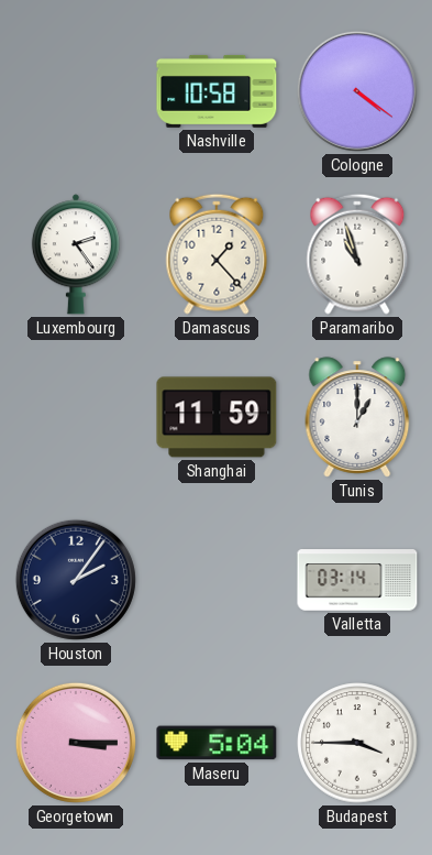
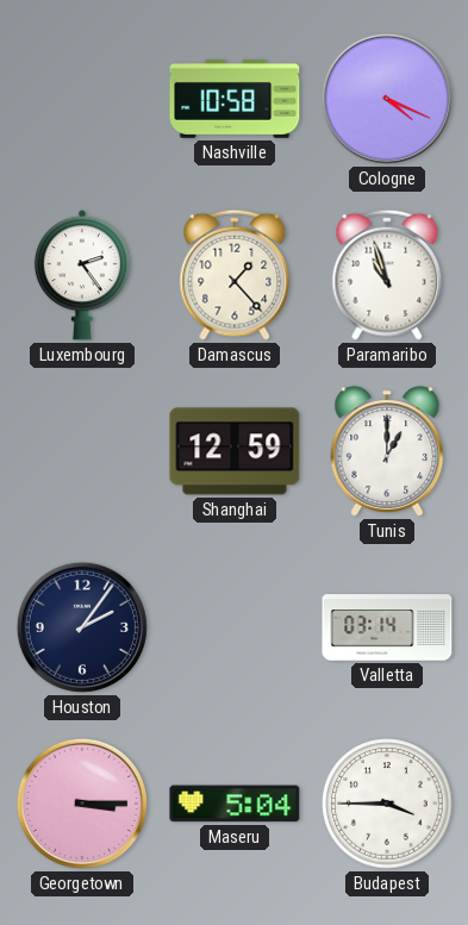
Cologne: 4:21 -> 4:19 (387, 99)
Shanghai: 11:59 -> 12:59 (235, 451)
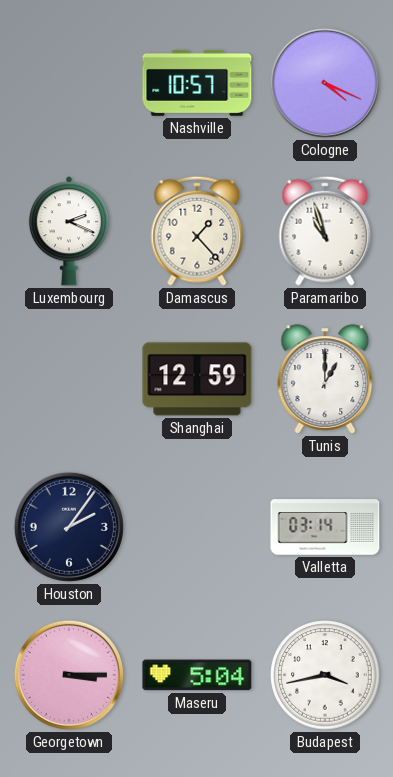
Nashville: 10:58 -> 10:57 (197, 83)
Luxembourg: 2:24 -> 2:19 (69, 231)
Budapest: 3:45 -> 3:43 (325, 675)
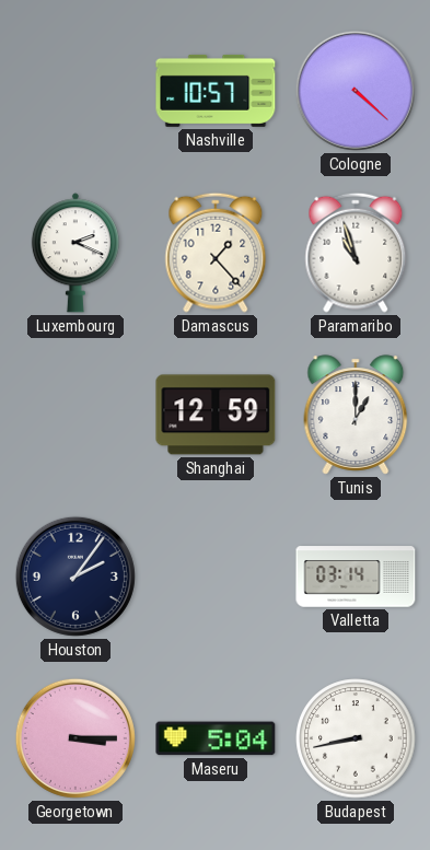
Cologne: 4:19 -> 4:22 (356, 91)
Budapest: 3:43 -> 8:43 (356, 738)
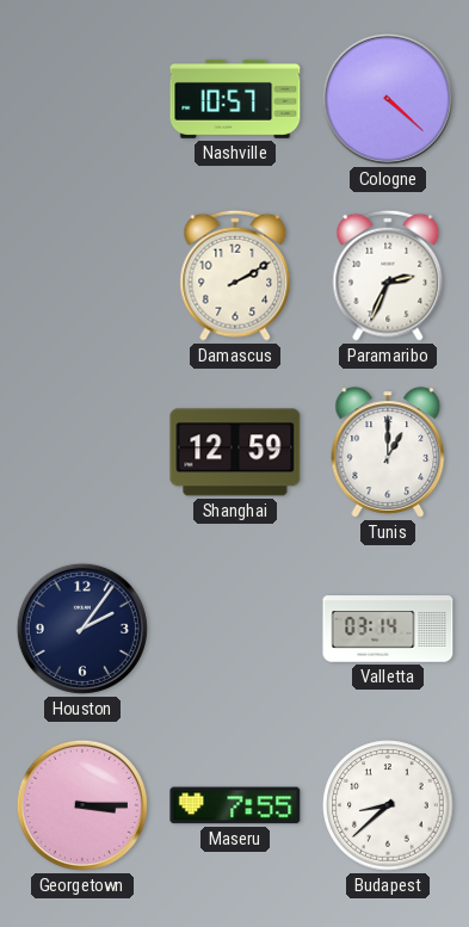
Luxembourg: 2:19 -> none (75, 253)
Damascus: 1:23 -> 2:10 (235, 276)
Paramaribo: 10:57 -> 2:34 (388, 276)
Maseru: 5:04 -> 7:55 (235, 805)
Budapest: 8:43 -> 8:38 (388, 805)
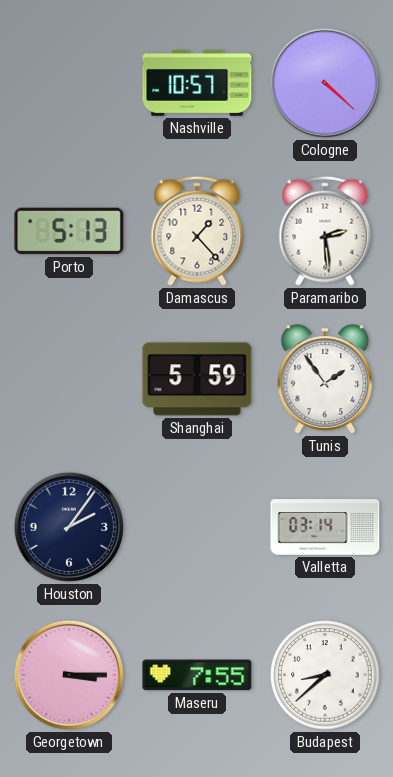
Porto: none -> 5:13 (69, 231)
Damascus: 2:10 -> 1:23 (197, 231)
Paramaribo: 2:34 -> 2:29 (325, 231)
Shanghai: 12:59 -> 5:59 (197, 379)
Tunis: 1:00 -> 1:54 (325, 379)
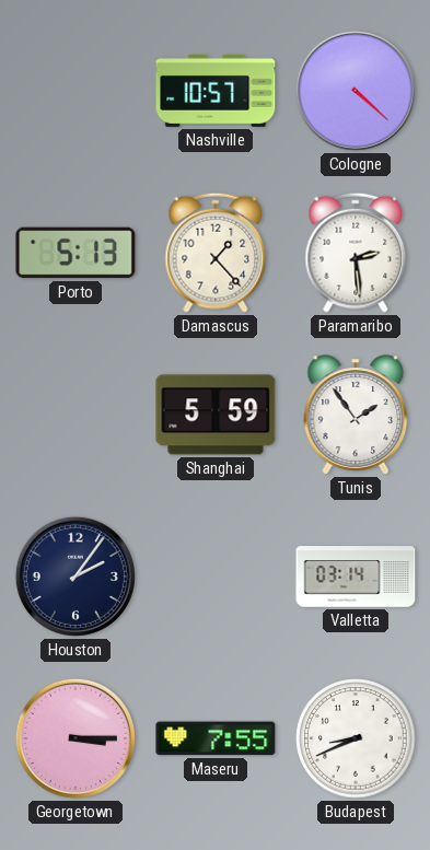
Budapest: 8:38 -> 8:41 (356, 738)
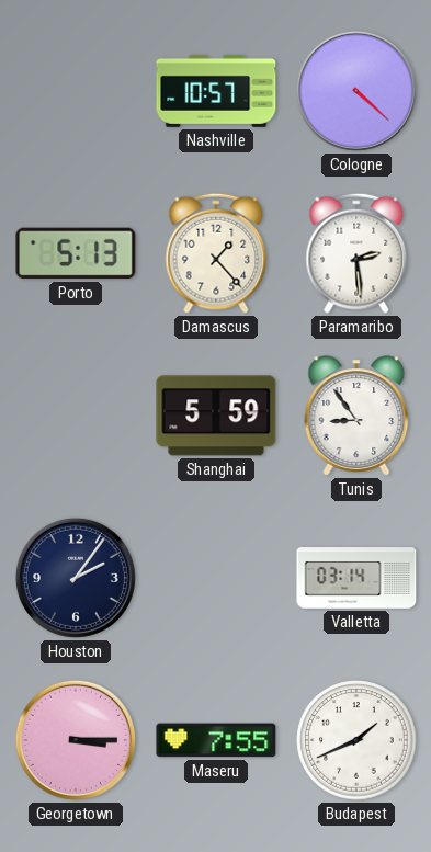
Tunis: 1:54 -> 8:54 (356, 416)
Budapest: 8:41 -> 1:41 (356, 740)
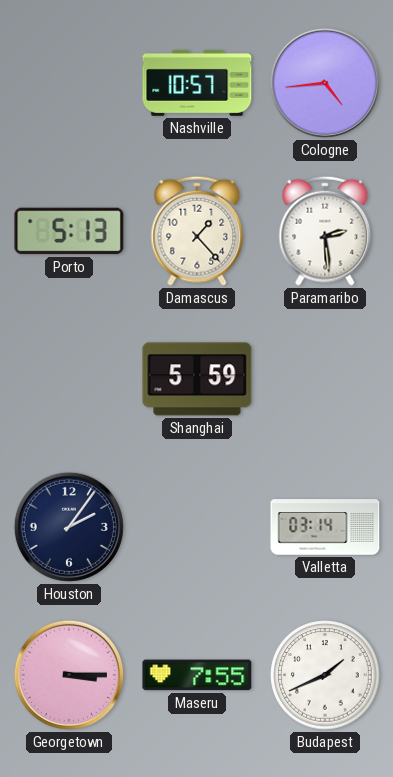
Cologne: 4:22 -> 4:44 (325, 83)
Tunis: 8:54 -> none (356, 416)
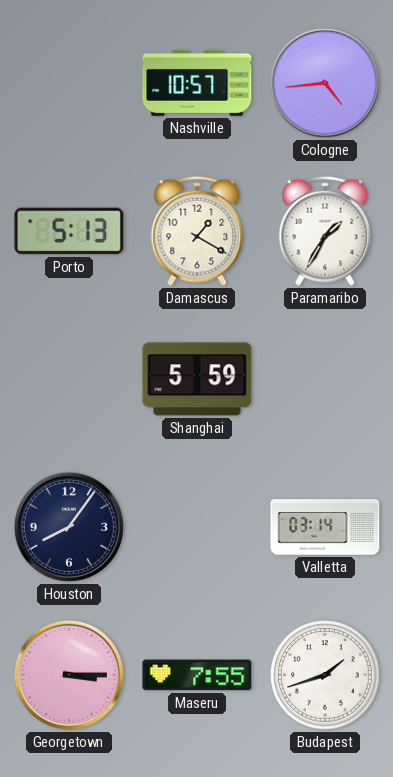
Damascus: 1:23 -> 1:20 (197, 231)
Paramaribo: 2:29 -> 1:35 (325, 231)
Houston: 2:06 -> 8:06 (69, 527)
Budapest: 1:41 -> 1:42 (325, 675)
